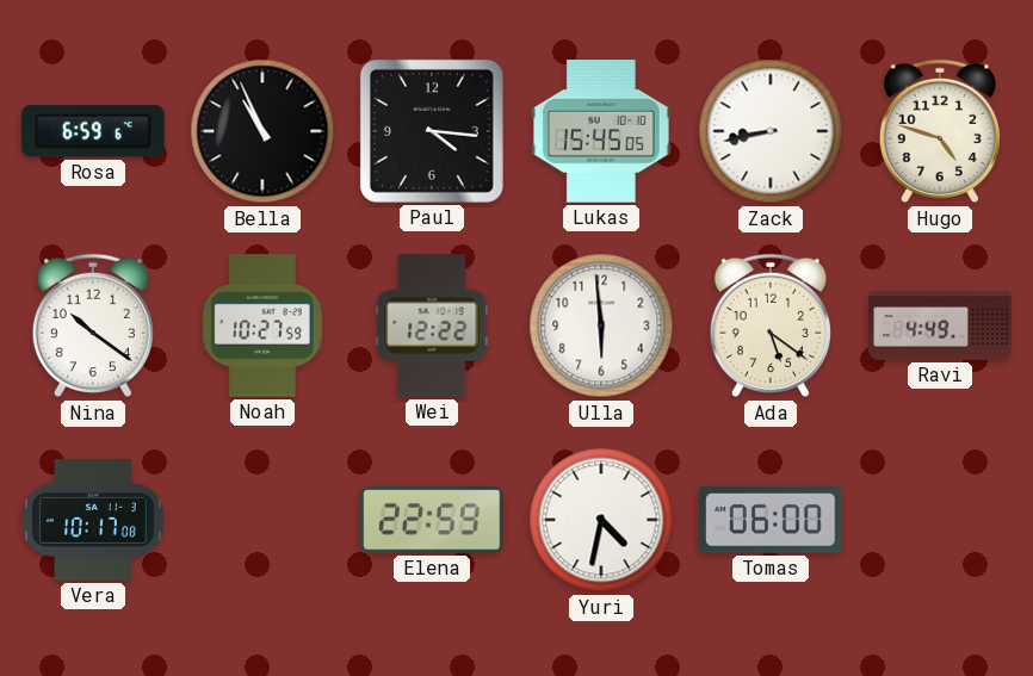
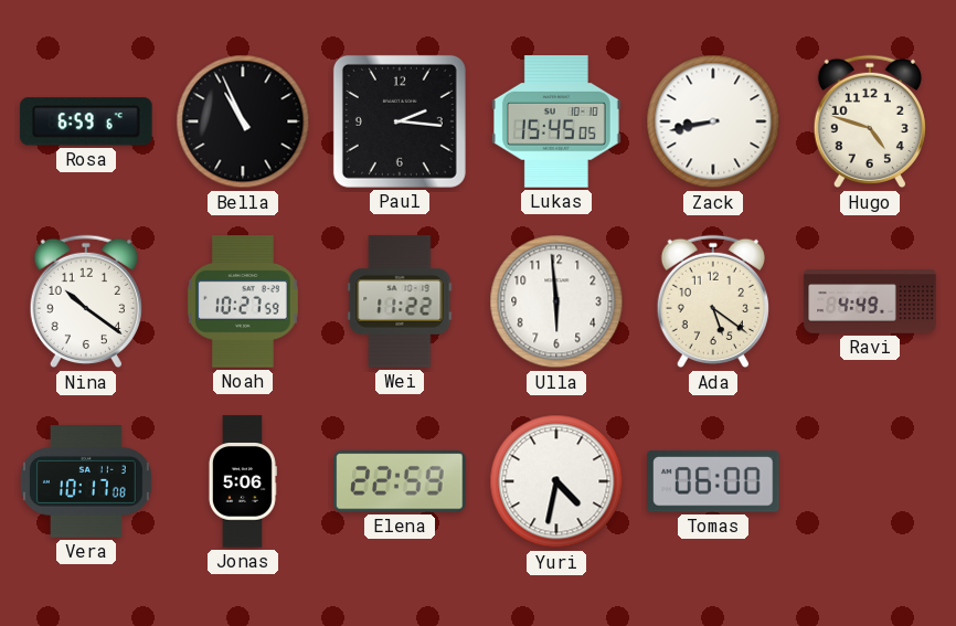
Paul: 4:16 -> 2:16 (400, 121)
Wei: 12:22 -> 11:22 (400, 301)
Jonas: none -> 5:06 (242, 481)
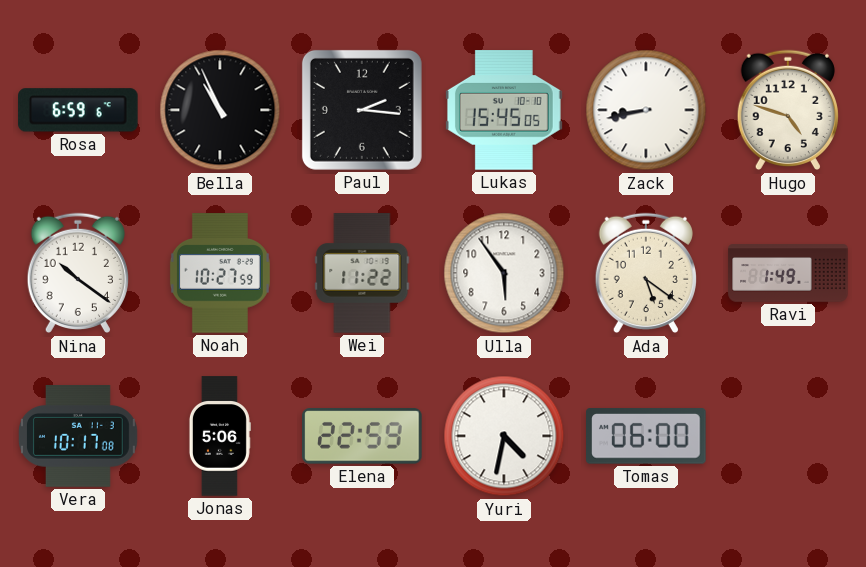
Ulla: 5:59 -> 5:54 (504, 273)
Ravi: 4:49 -> 1:49 (788, 273)
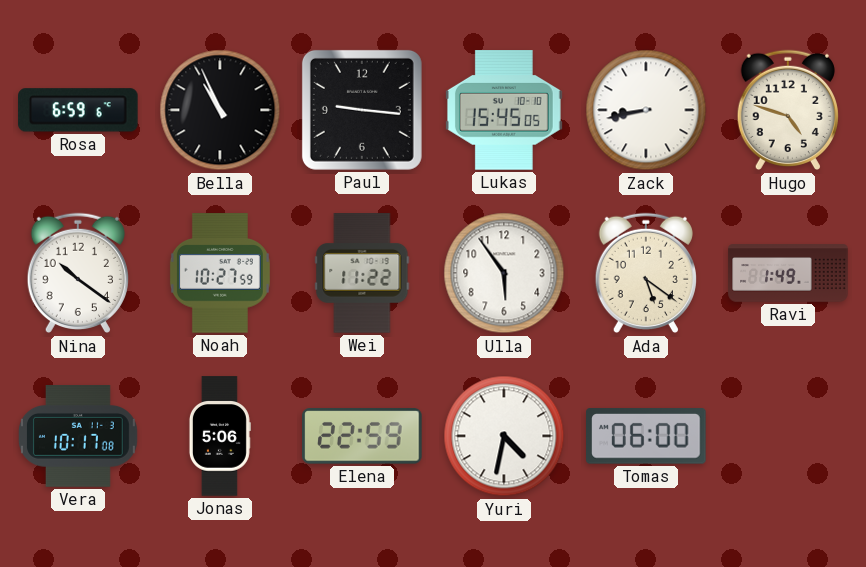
Paul: 2:16 -> 9:16 (362, 110)
